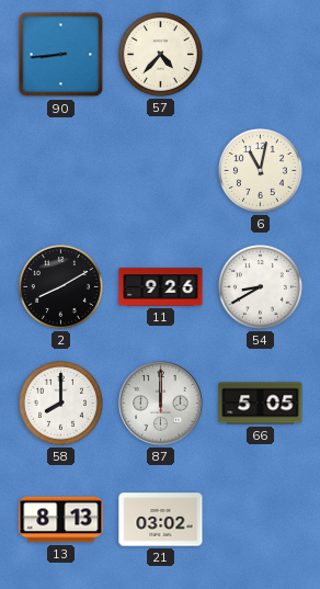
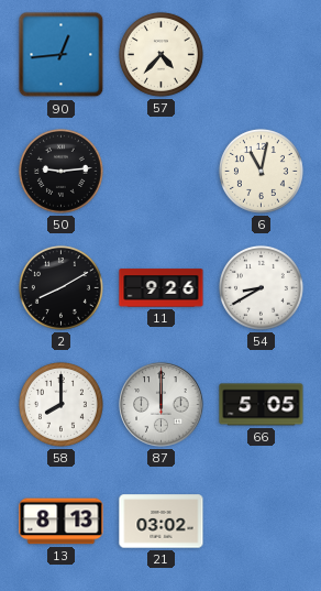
90: 8:44 -> 12:44 (62, 55)
50: none -> 9:14 (60, 171)
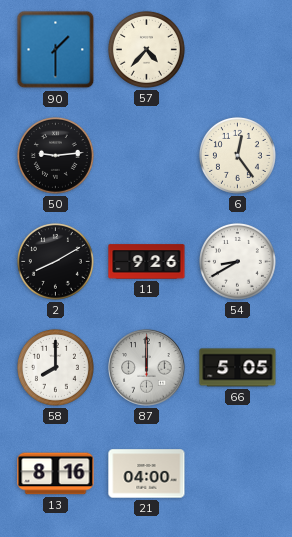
90: 12:44 -> 1:30 (56, 50)
6: 11:02 -> 12:24 (237, 155)
13: 8:13 -> 8:16 (56, 474)
21: 03:02 -> 04:00 (147, 474)
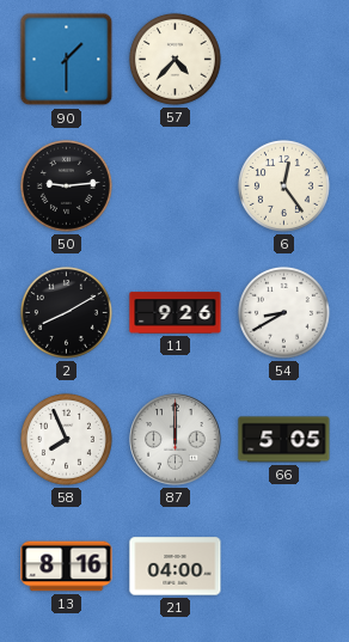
58: 8:00 -> 7:56 (66, 439)
